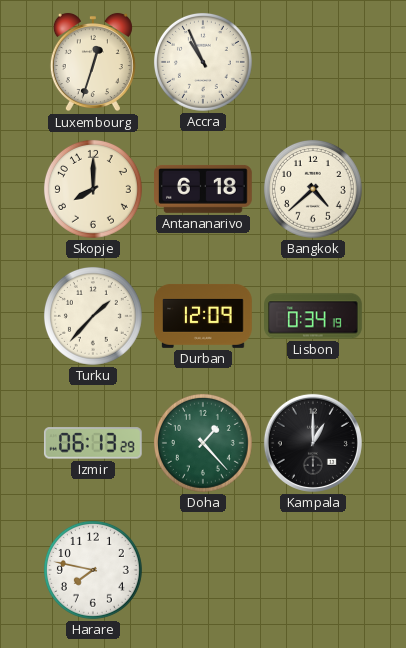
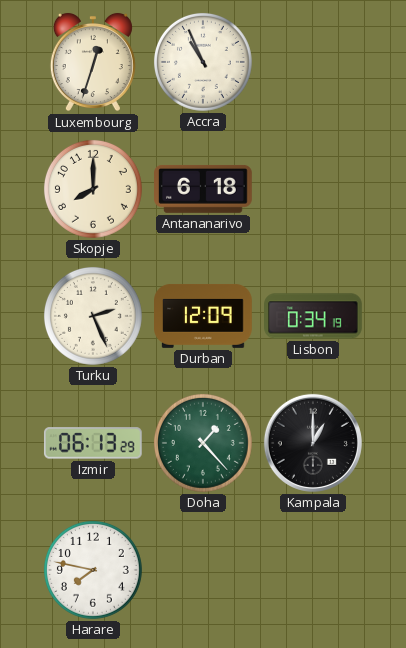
Bangkok: 4:38 -> none (313, 189)
Turku: 1:37 -> 2:26 (93, 316)
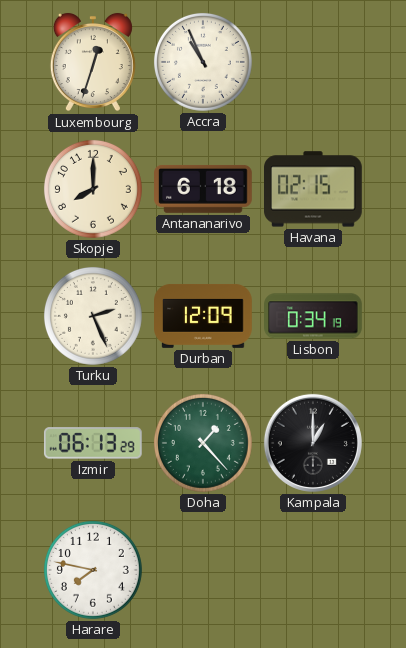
Havana: none -> 02:15 (314, 189)
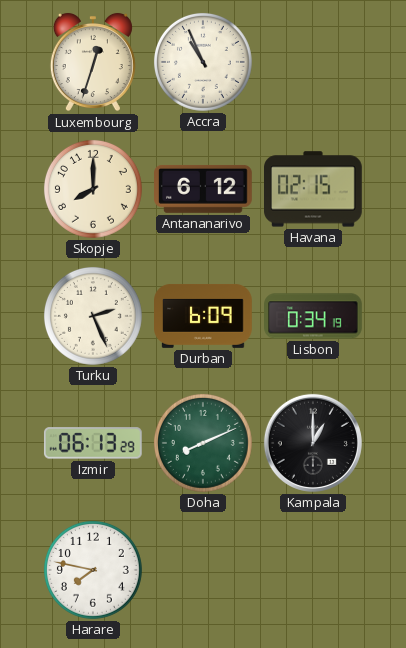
Antananarivo: 6:18 -> 6:12 (204, 189)
Durban: 12:09 -> 6:09 (204, 316)
Doha: 1:23 -> 8:11 (203, 443)
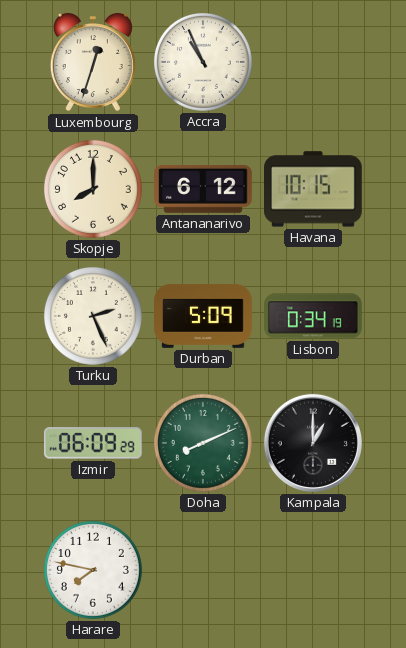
Havana: 02:15 -> 10:15 (314, 189)
Durban: 6:09 -> 5:09 (204, 316)
Izmir: 06:13 -> 06:09 (93, 443)
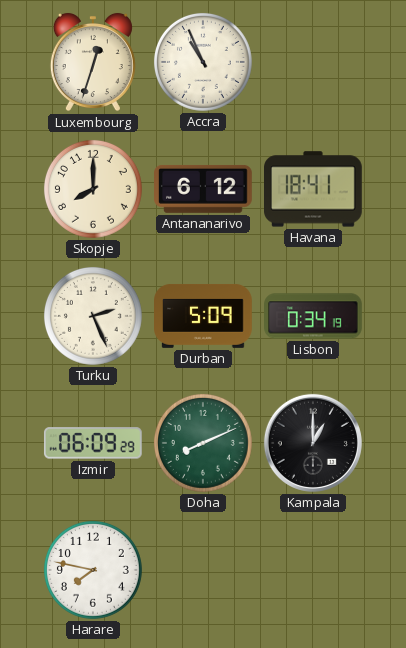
Havana: 10:15 -> 18:41 (314, 189)
